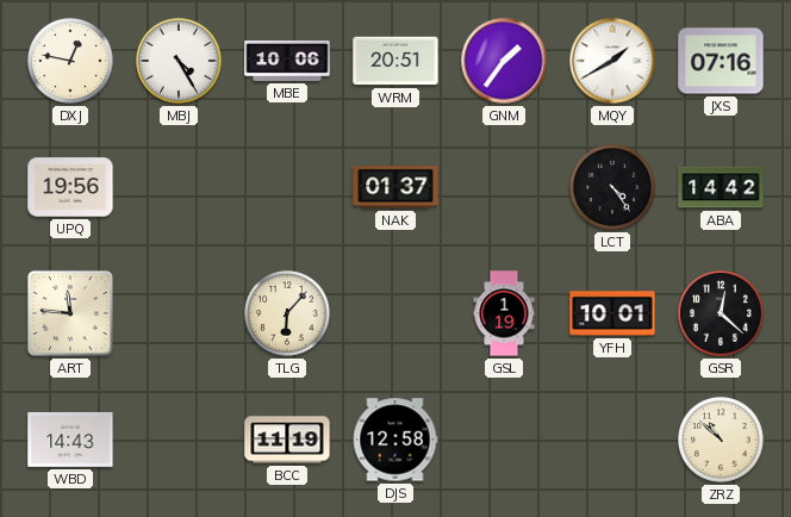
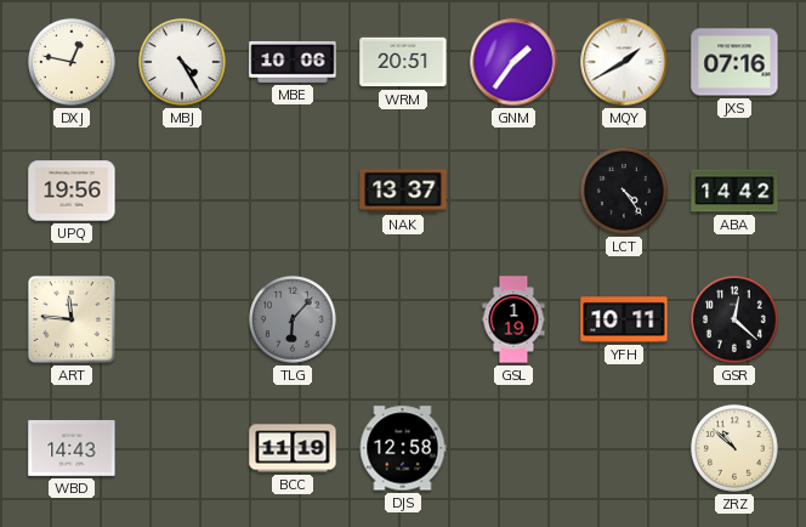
NAK: 01:37 -> 13:37 (403, 191)
TLG dial: cream -> grey (294, 321)
YFH: 10:01 -> 10:11 (624, 319)
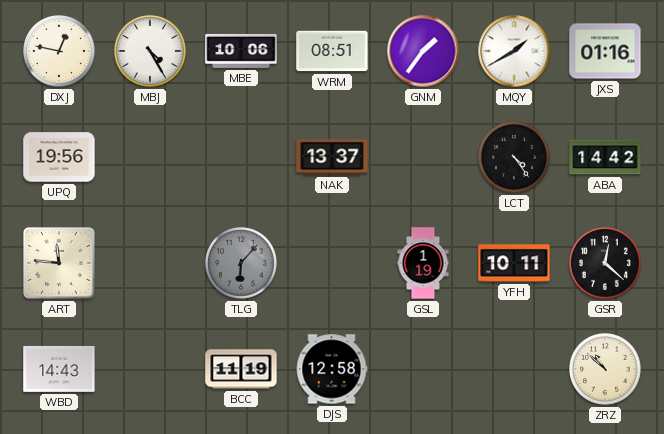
WRM: 20:51 -> 08:51 (332, 51)
JXS: 07:16 -> 01:16 (605, 51)
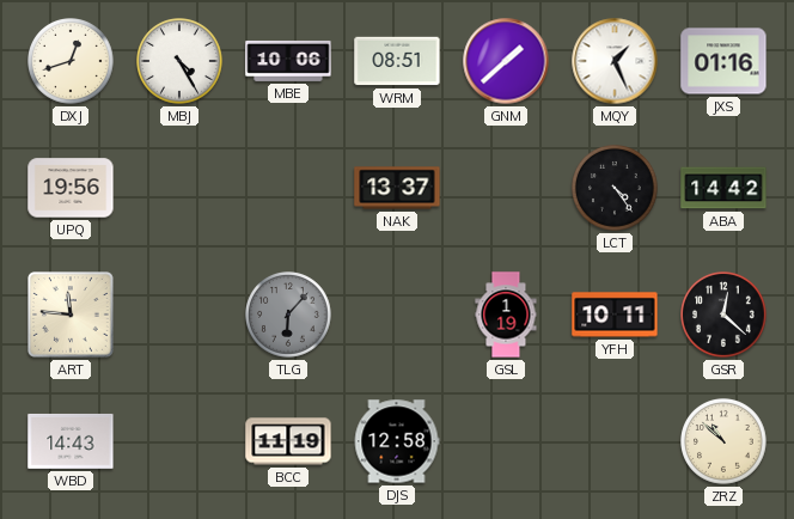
DXJ: 12:47 -> 12:42 (72, 62)
GNM: 1:36 -> 1:38 (506, 61)
MQY: 1:40 -> 1:26 (615, 61)
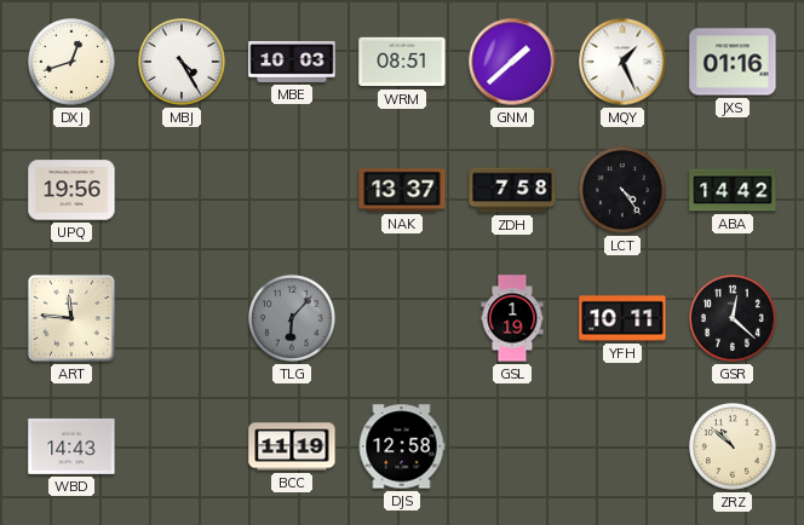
MBE: 10:06 -> 10:03 (292, 62)
ZDH: none -> 7:58 (512, 190)
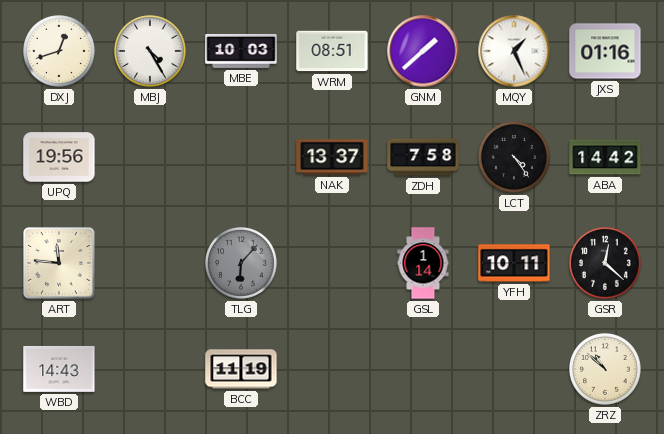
GSL: 1:19 -> 1:14 (423, 263)
DJS: 12:58 -> none (402, 446)
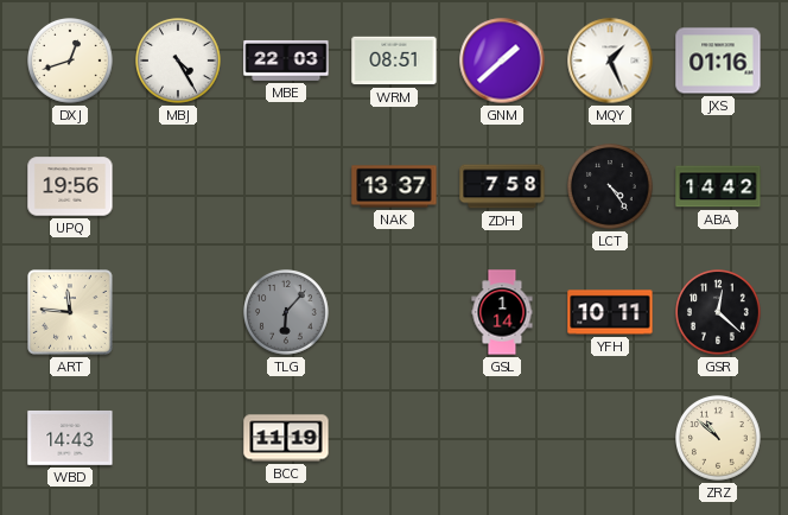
MBE: 10:03 -> 22:03 (286, 61)
